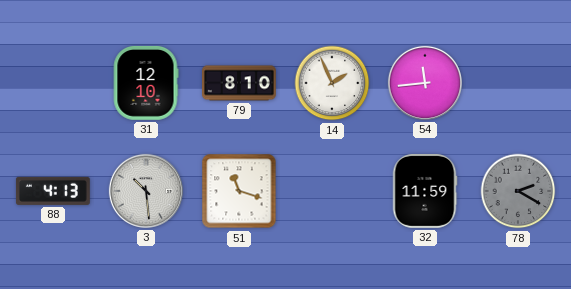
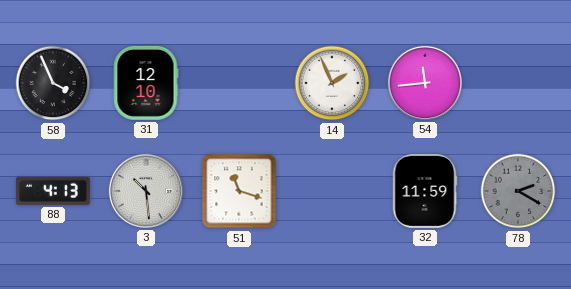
58: none -> 3:56 (53, 83)
79: 8:10 -> none (240, 83)
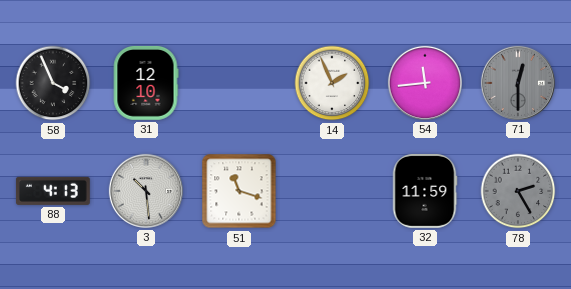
71: none -> 12:30 (518, 83)
78: 2:20 -> 2:25 (518, 191)
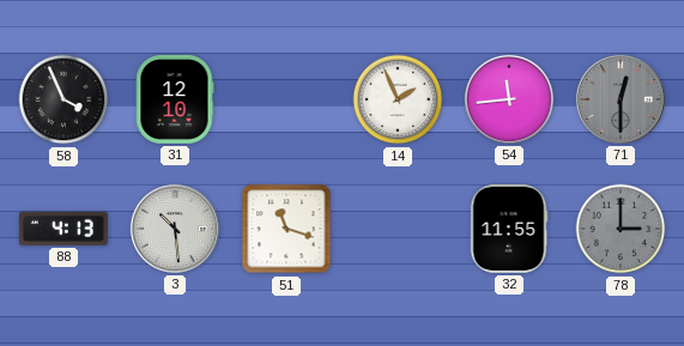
32: 11:59 -> 11:55 (509, 230)
78: 2:25 -> 3:00 (621, 229)
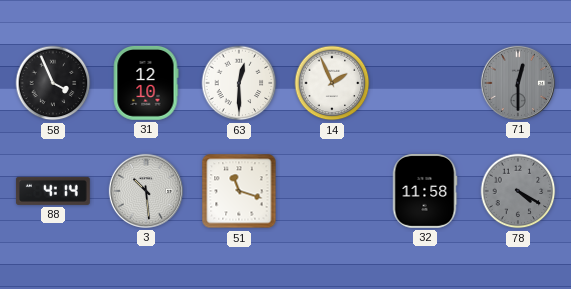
63: none -> 12:30 (239, 83)
54: 11:44 -> none (509, 99)
88: 4:13 -> 4:14 (53, 191)
32: 11:55 -> 11:58 (425, 192)
78: 3:00 -> 4:20 (518, 191)
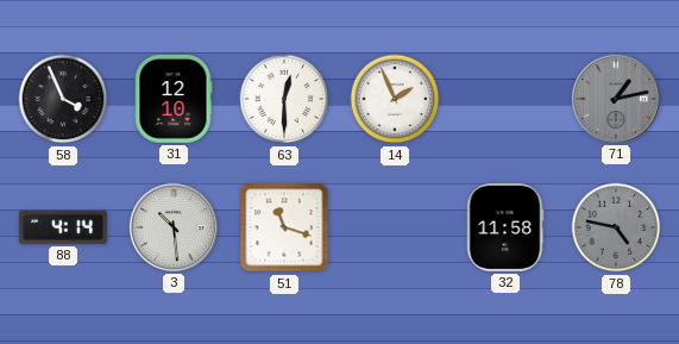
71: 12:30 -> 1:13 (616, 99)
78: 4:20 -> 4:47 (616, 227)
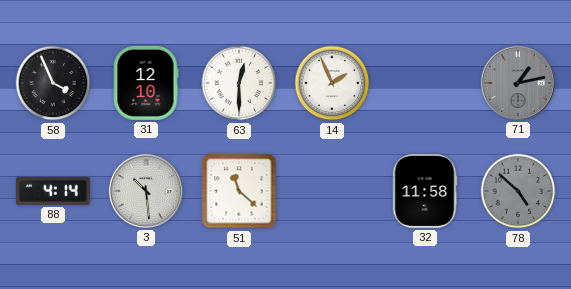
51: 11:18 -> 11:22 (239, 191)
78: 4:47 -> 4:52 (518, 191)
